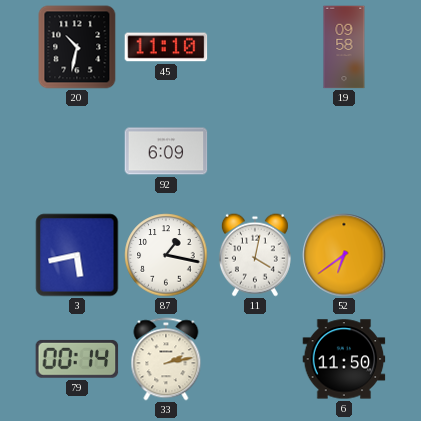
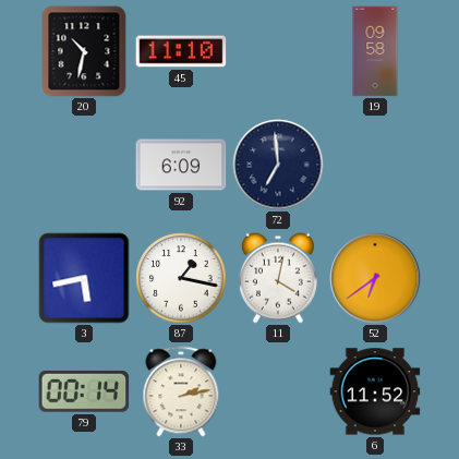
72: none -> 6:59 (278, 165)
6: 11:50 -> 11:52 (375, 391)
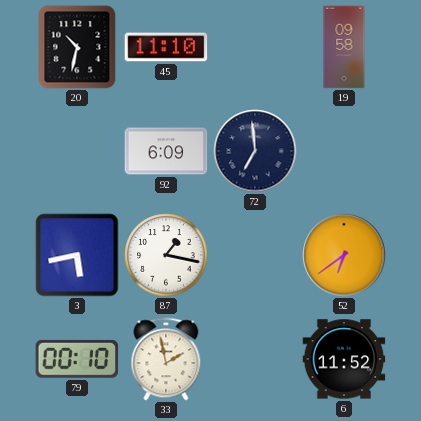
11: 4:02 -> none (278, 278)
79: 00:14 -> 00:10 (77, 359)
33: 2:13 -> 1:58 (166, 359)
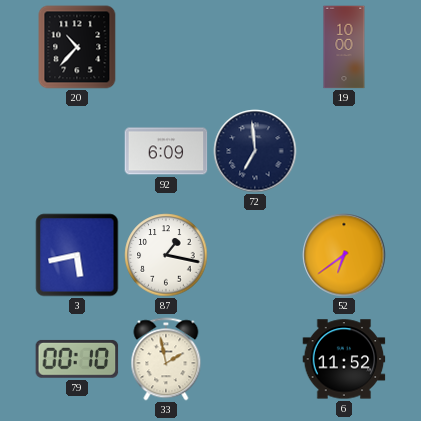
20: 10:32 -> 10:37 (77, 47)
45: 11:10 -> none (166, 47)
19: 09:58 -> 10:00 (344, 47)
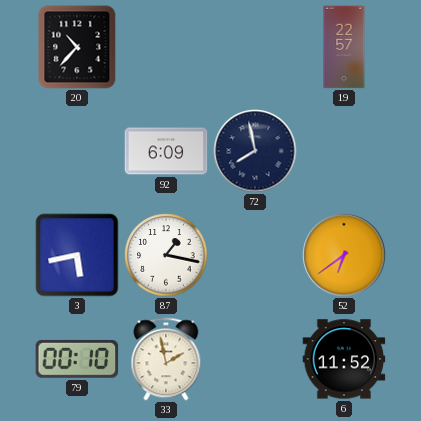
19: 10:00 -> 22:57 (344, 47)
72: 6:59 -> 7:58 (255, 151)
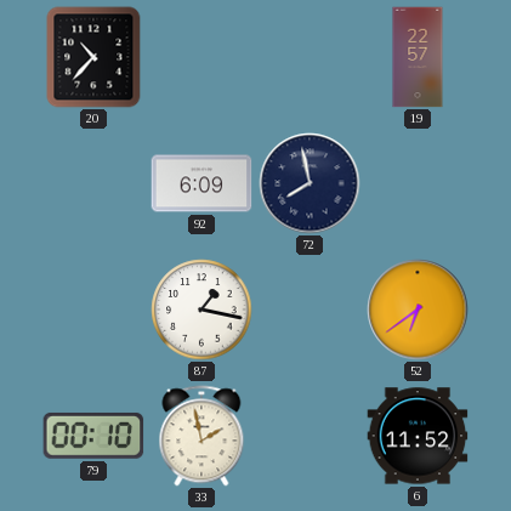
3: 5:43 -> none (77, 255)
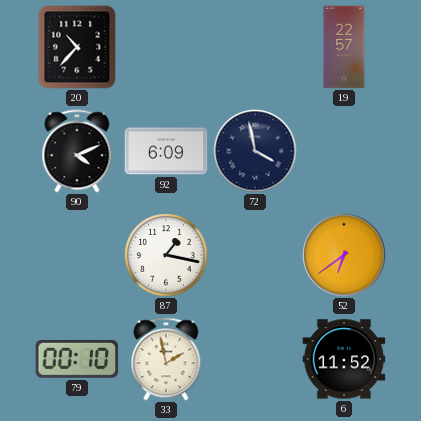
90: none -> 4:11 (77, 151)
72: 7:58 -> 3:58 (255, 151)
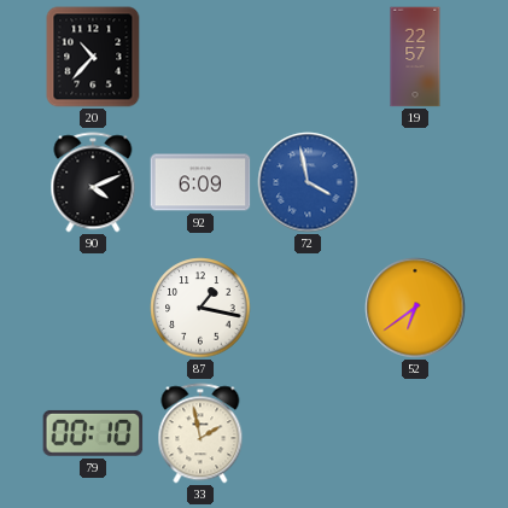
72 dial: navy -> blue (308, 182)
6: 11:52 -> none (344, 359)
